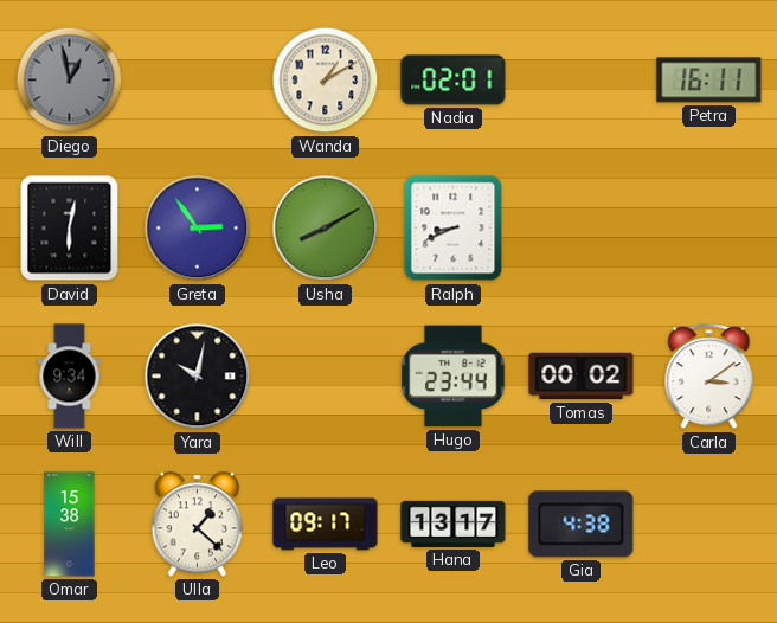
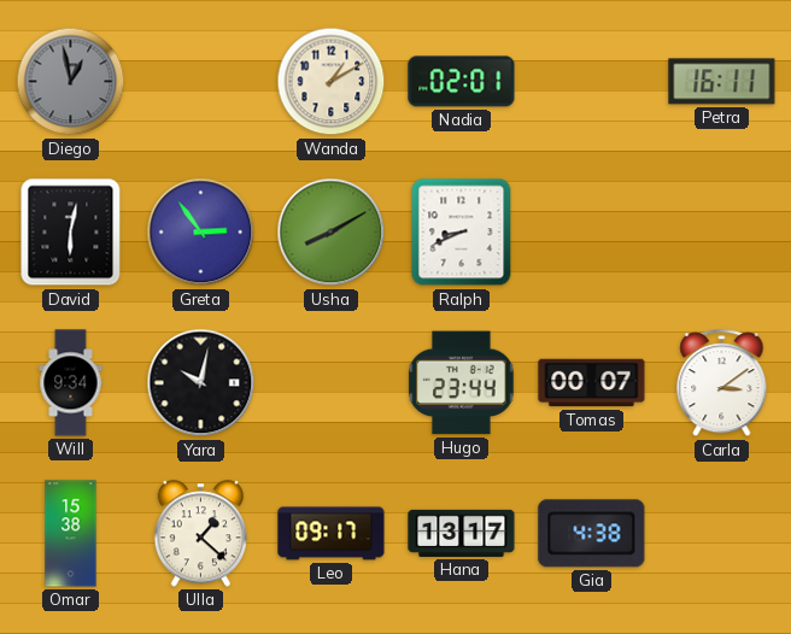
Tomas: 00:02 -> 00:07 (592, 383)
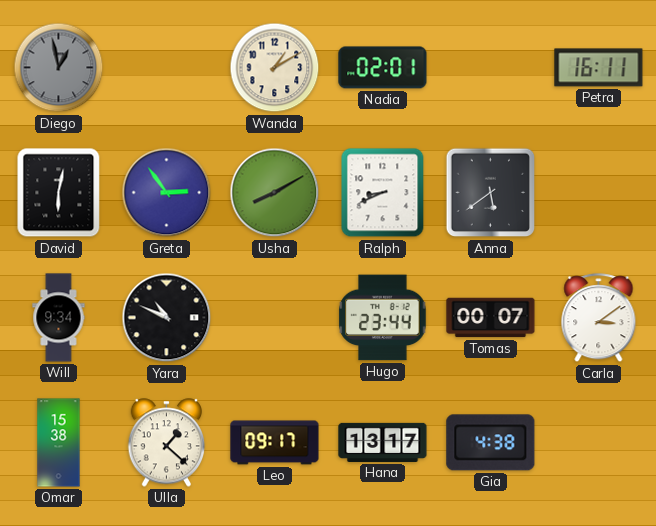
Anna: none -> 5:39 (491, 193)
Yara: 10:02 -> 10:49 (167, 318)
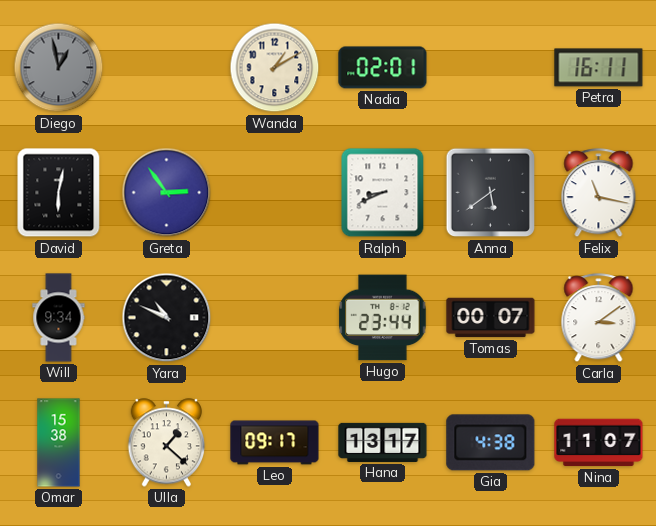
Usha: 8:10 -> none (275, 193)
Felix: none -> 11:17 (599, 193)
Nina: none -> 11:07 (599, 443)
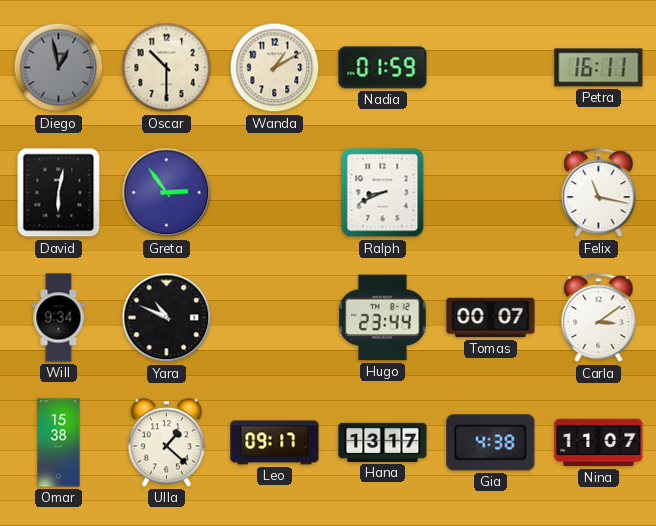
Oscar: none -> 10:30 (167, 68)
Nadia: 02:01 -> 01:59 (383, 68)
Anna: 5:39 -> none (491, 193)
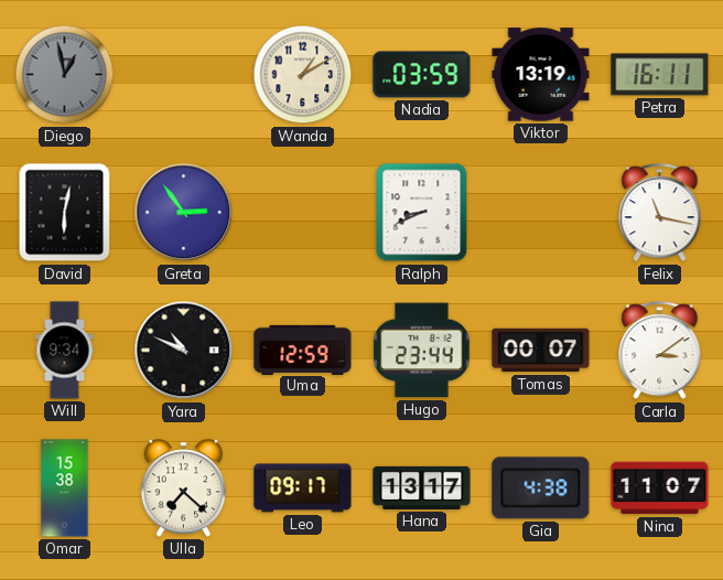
Oscar: 10:30 -> none (167, 68)
Nadia: 01:59 -> 03:59 (422, 75)
Viktor: none -> 13:19 (541, 75)
Uma: none -> 12:59 (303, 350)
Ulla: 1:22 -> 7:22 (184, 488)
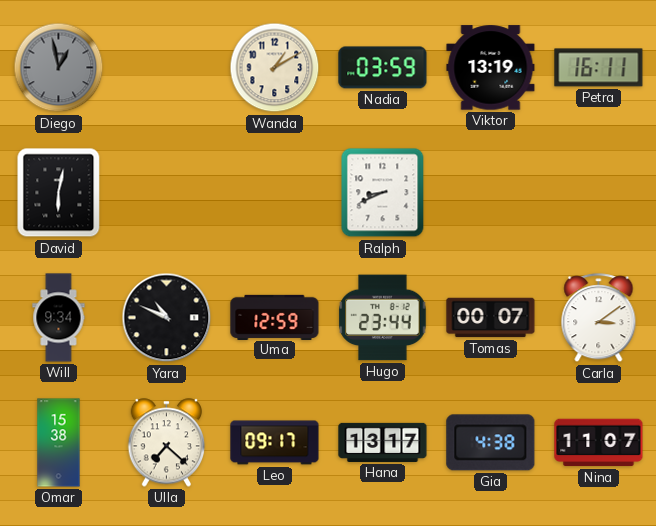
Greta: 2:54 -> none (184, 213)
Felix: 11:17 -> none (660, 213)
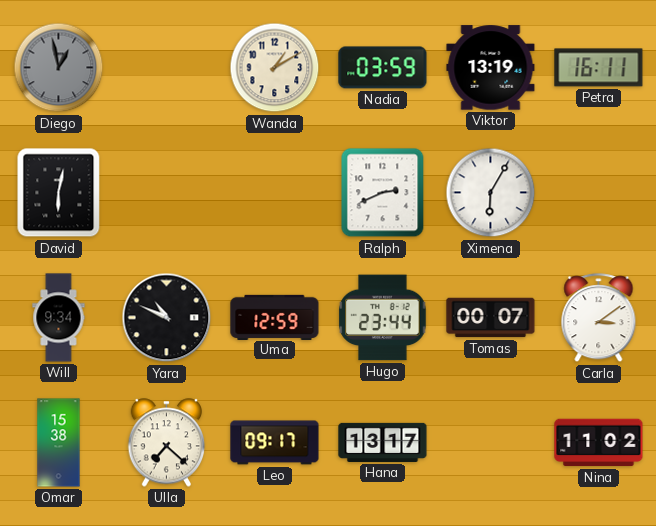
Ralph: 8:41 -> 2:41 (383, 193)
Ximena: none -> 6:05 (491, 193)
Gia: 4:38 -> none (491, 443)
Nina: 11:07 -> 11:02 (599, 443)
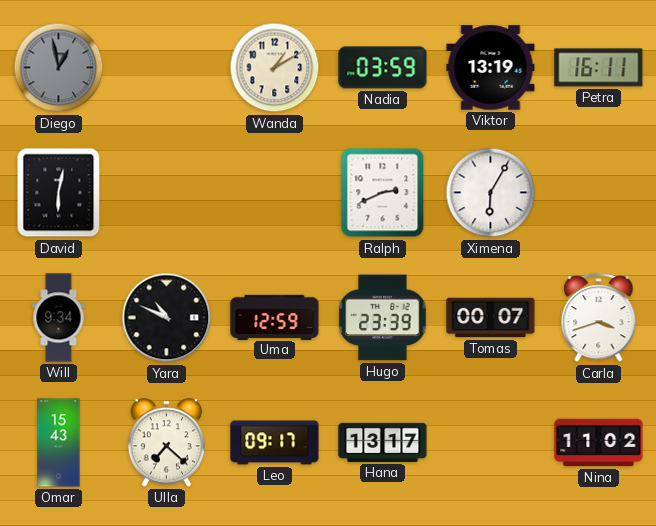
Hugo: 23:44 -> 23:39 (383, 318)
Carla: 3:09 -> 3:42 (599, 318)
Omar: 15:38 -> 15:43 (59, 443)
